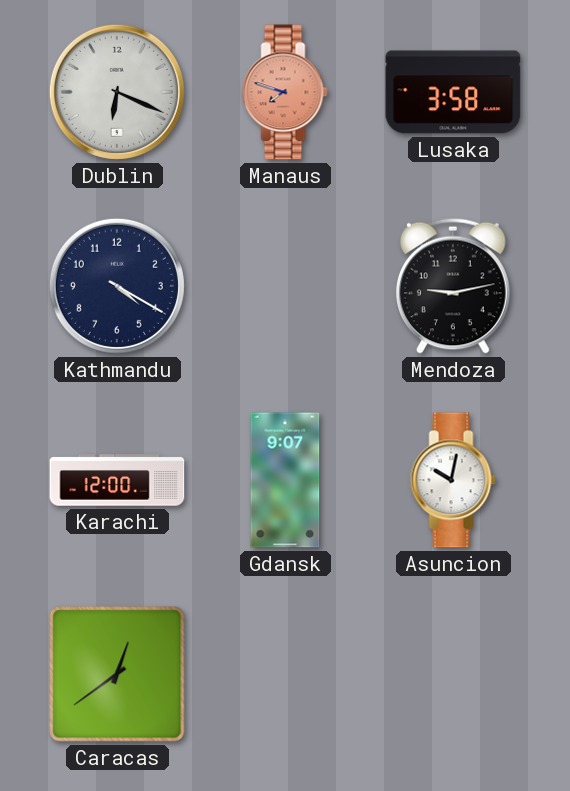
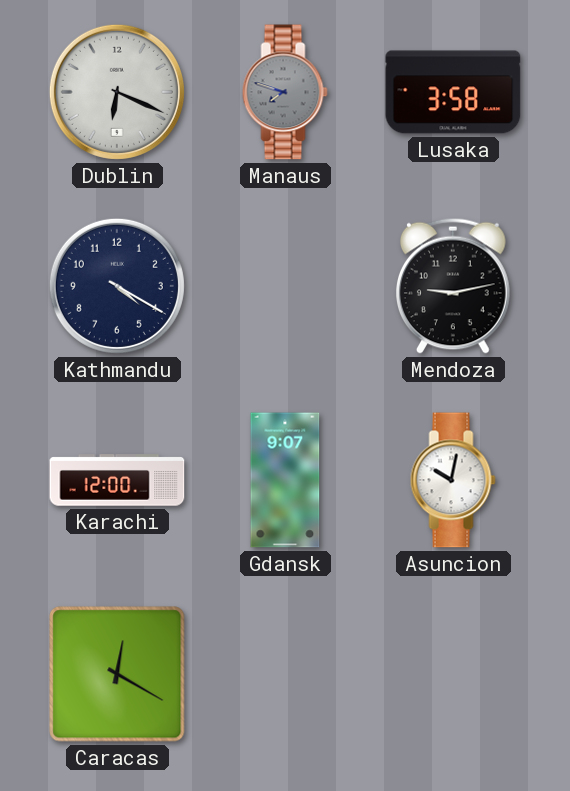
Manaus dial: salmon -> grey (285, 92)
Caracas: 12:39 -> 12:20 (117, 674)
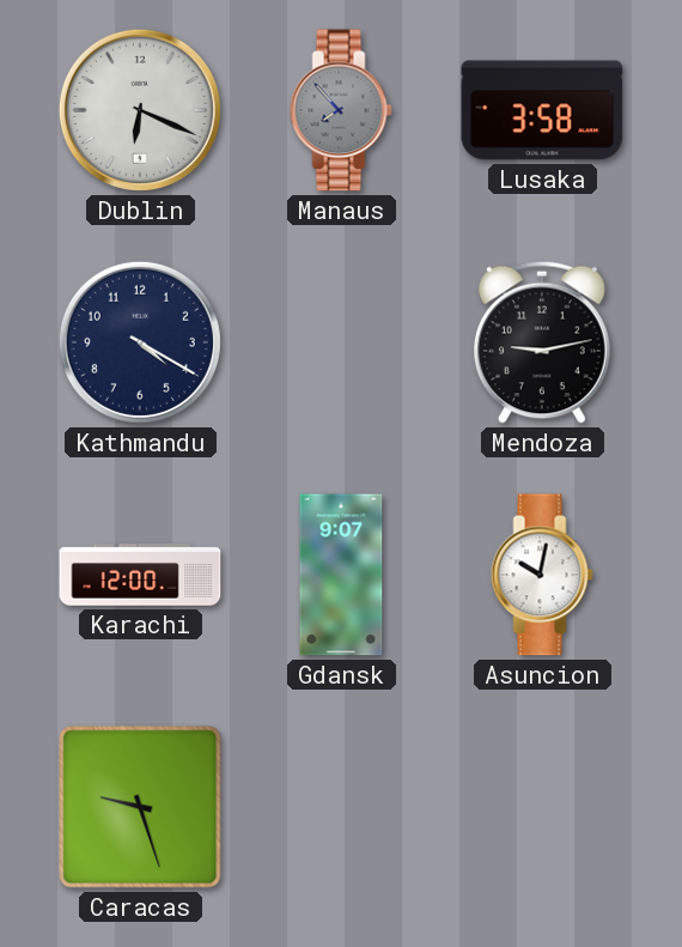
Manaus: 7:48 -> 7:53 (341, 110)
Caracas: 12:20 -> 9:27 (140, 807)
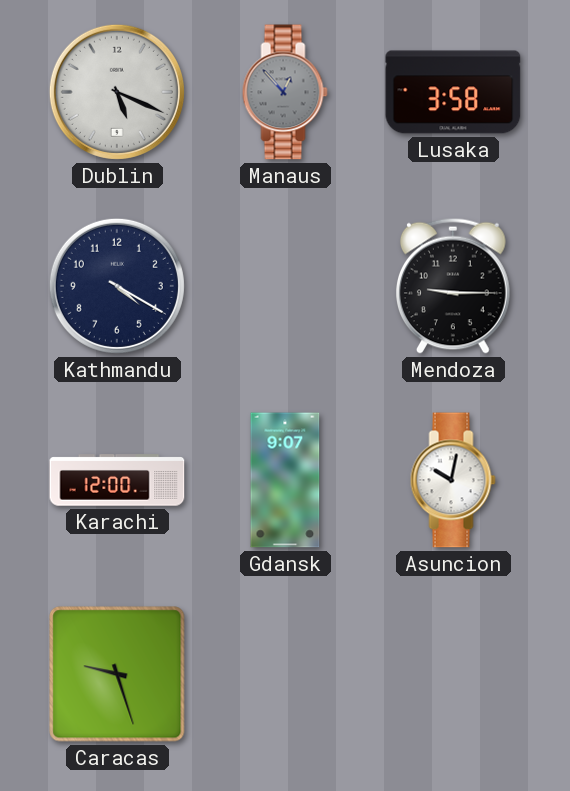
Dublin: 6:19 -> 5:19 (117, 92)
Manaus: 7:53 -> 12:53 (285, 92)
Mendoza: 9:13 -> 9:15 (454, 286)
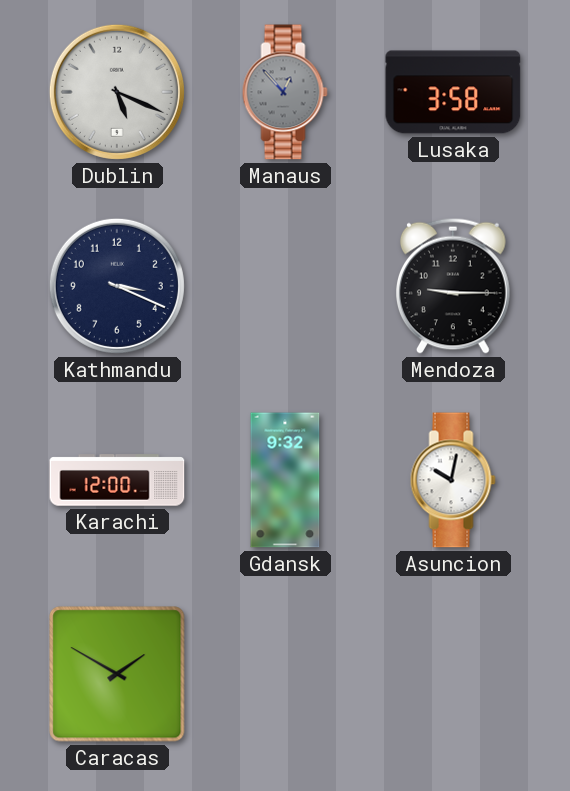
Kathmandu: 4:20 -> 3:19 (117, 286)
Gdansk: 9:07 -> 9:32 (285, 480)
Caracas: 9:27 -> 1:50 (117, 674)
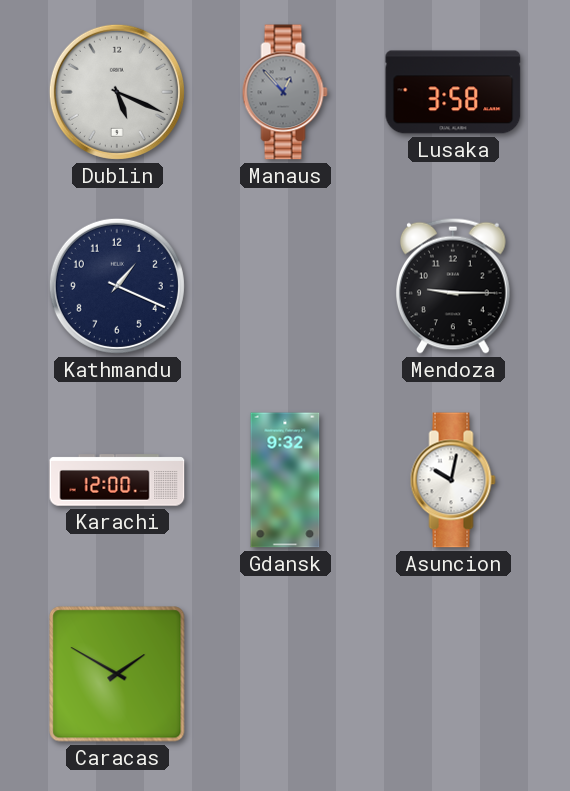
Kathmandu: 3:19 -> 1:19 (117, 286)
